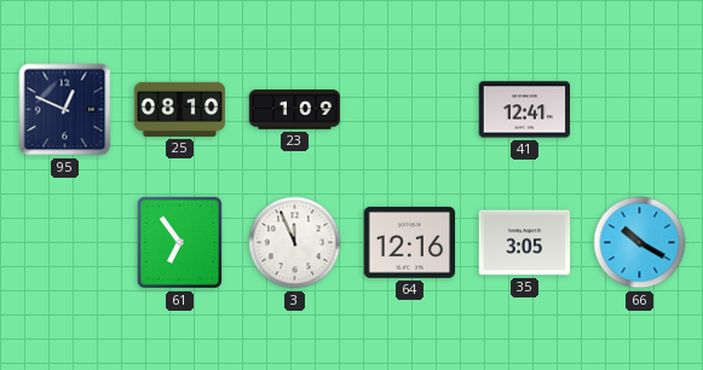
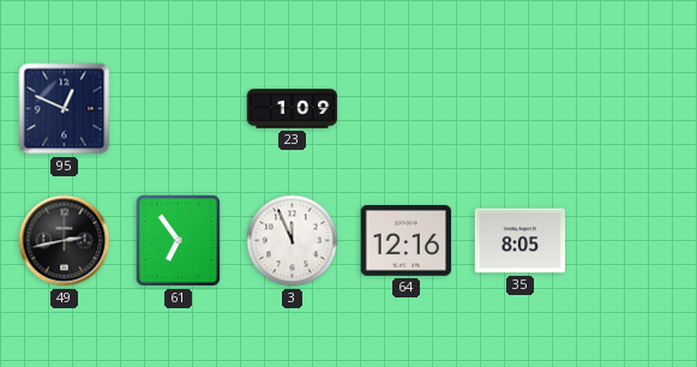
25: 08:10 -> none (180, 109)
41: 12:41 -> none (525, 110)
49: none -> 2:43 (65, 241)
35: 3:05 -> 8:05 (521, 241)
66: 10:20 -> none (640, 243)
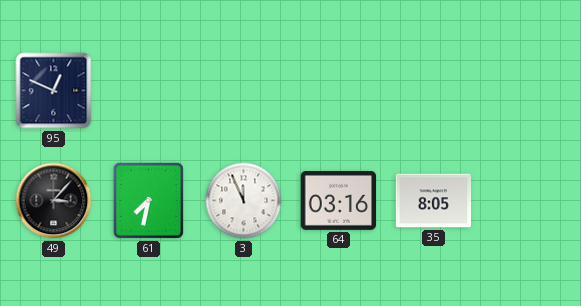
23: 1:09 -> none (293, 109)
49: 2:43 -> 3:07 (54, 201)
61: 6:54 -> 7:32 (148, 200)
64: 12:16 -> 03:16 (339, 200)
